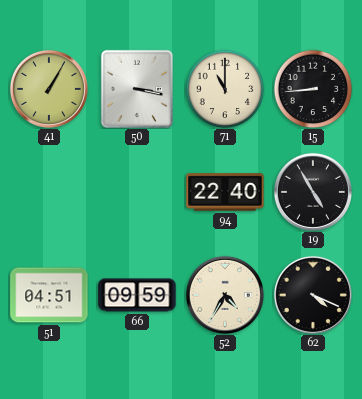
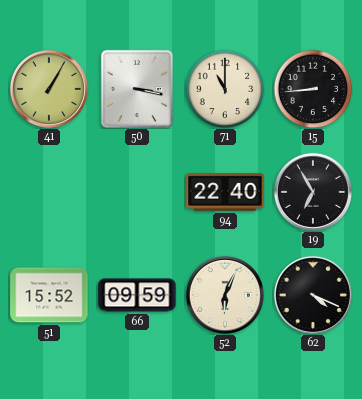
19: 4:55 -> 6:55 (313, 192)
51: 04:51 -> 15:52 (49, 295)
52: 4:35 -> 6:04 (225, 295)
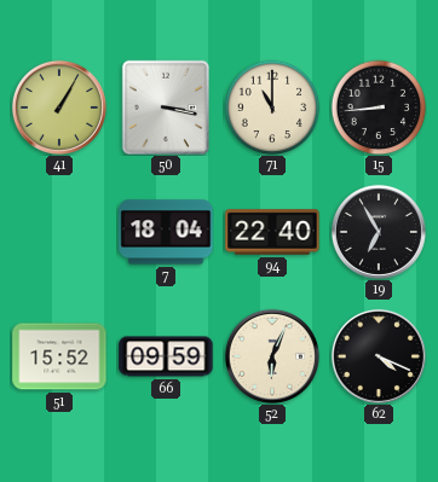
7: none -> 18:04 (166, 232)
